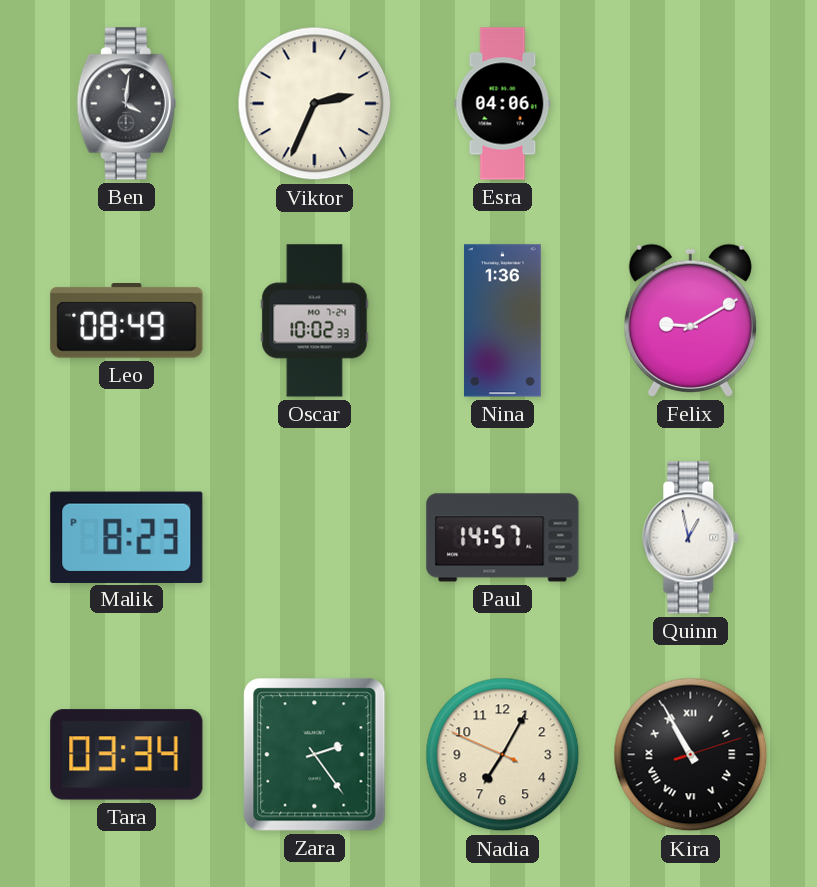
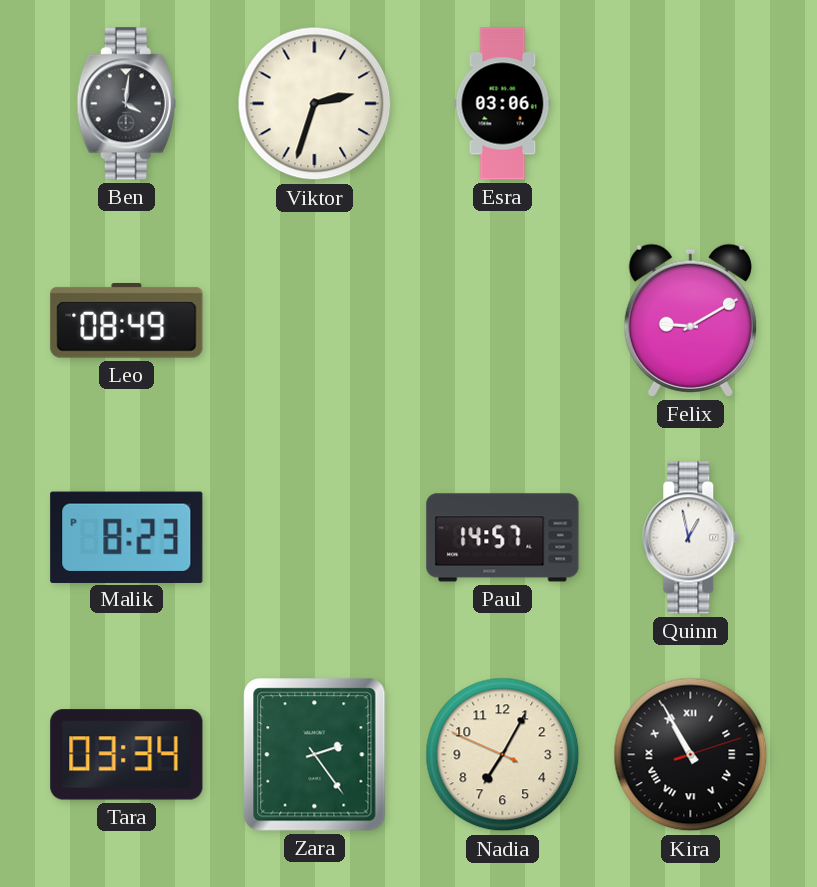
Viktor: 2:34 -> 2:33 (315, 104)
Esra: 04:06 -> 03:06 (503, 104)
Oscar: 10:02 -> none (315, 321)
Nina: 1:36 -> none (503, 321)
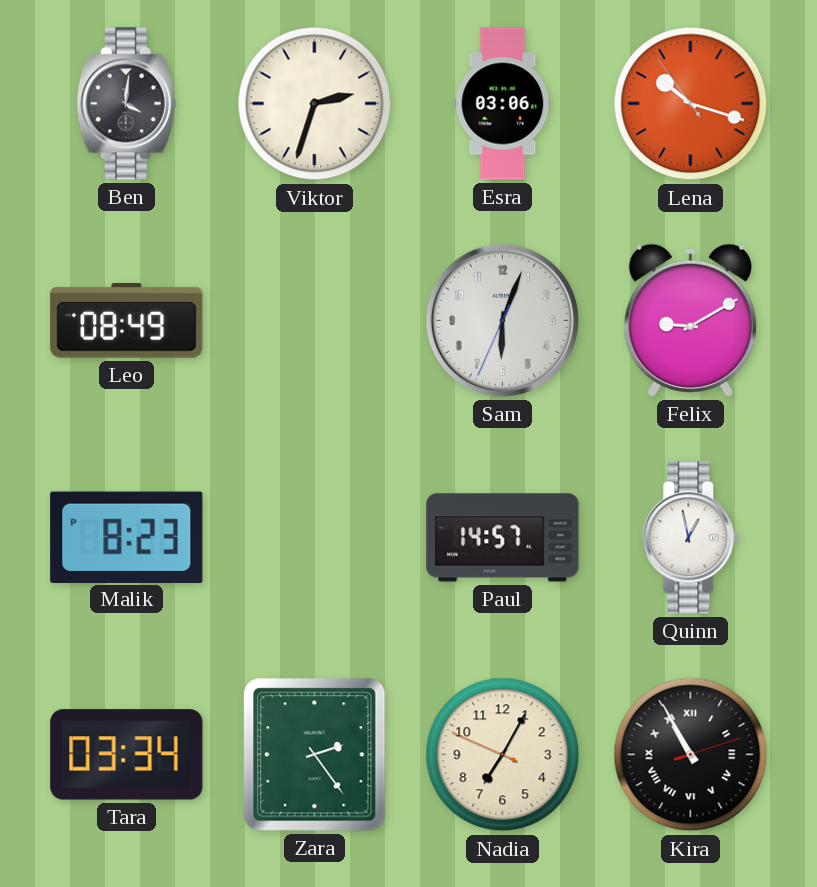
Lena: none -> 10:17 (691, 104)
Sam: none -> 6:03 (502, 320)
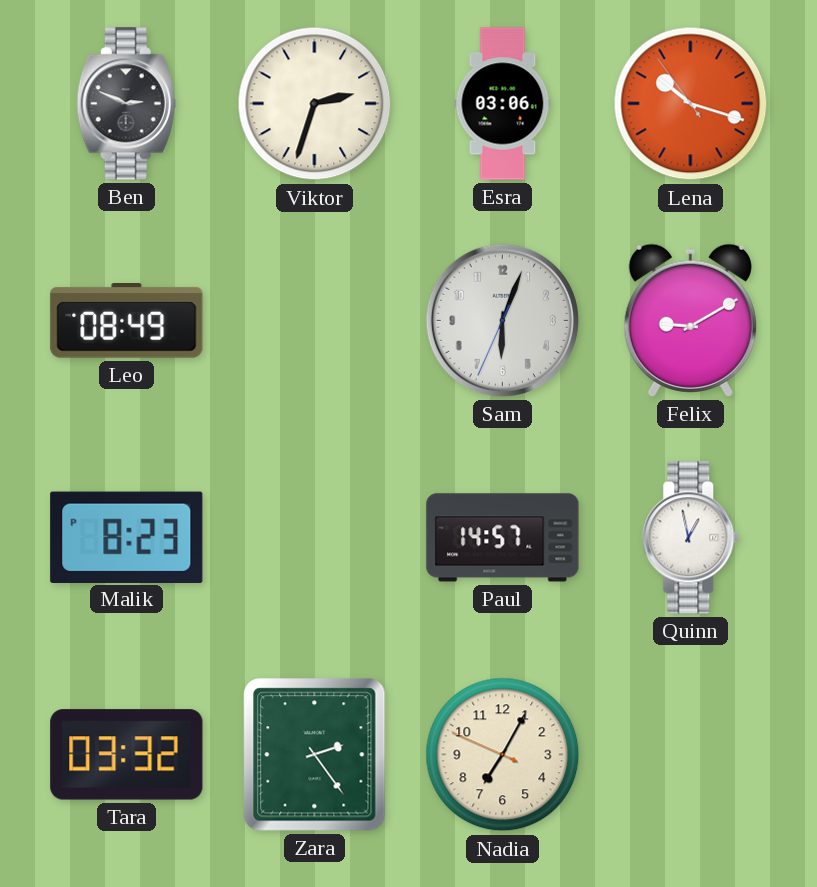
Ben: 4:01 -> 2:49 (126, 104)
Tara: 03:34 -> 03:32 (127, 755)
Kira: 10:55 -> none (691, 755)
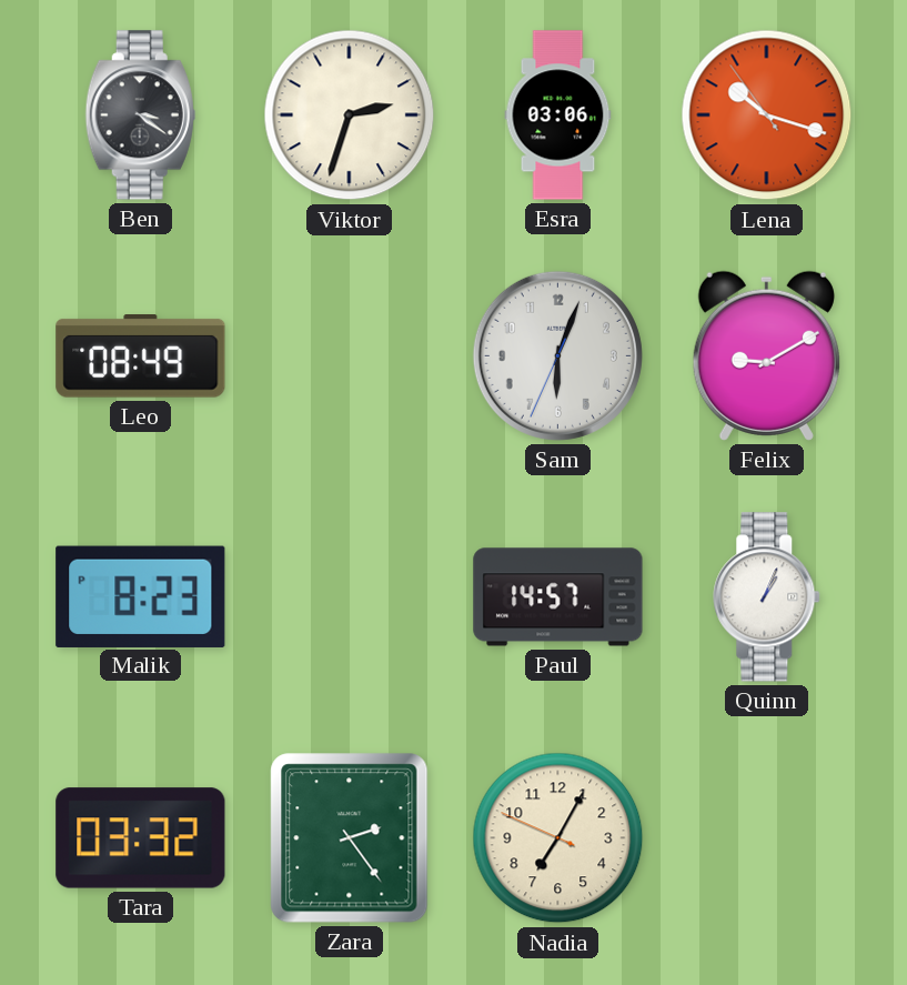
Ben: 2:49 -> 3:21 (140, 115)
Quinn: 12:58 -> 1:04 (767, 597)
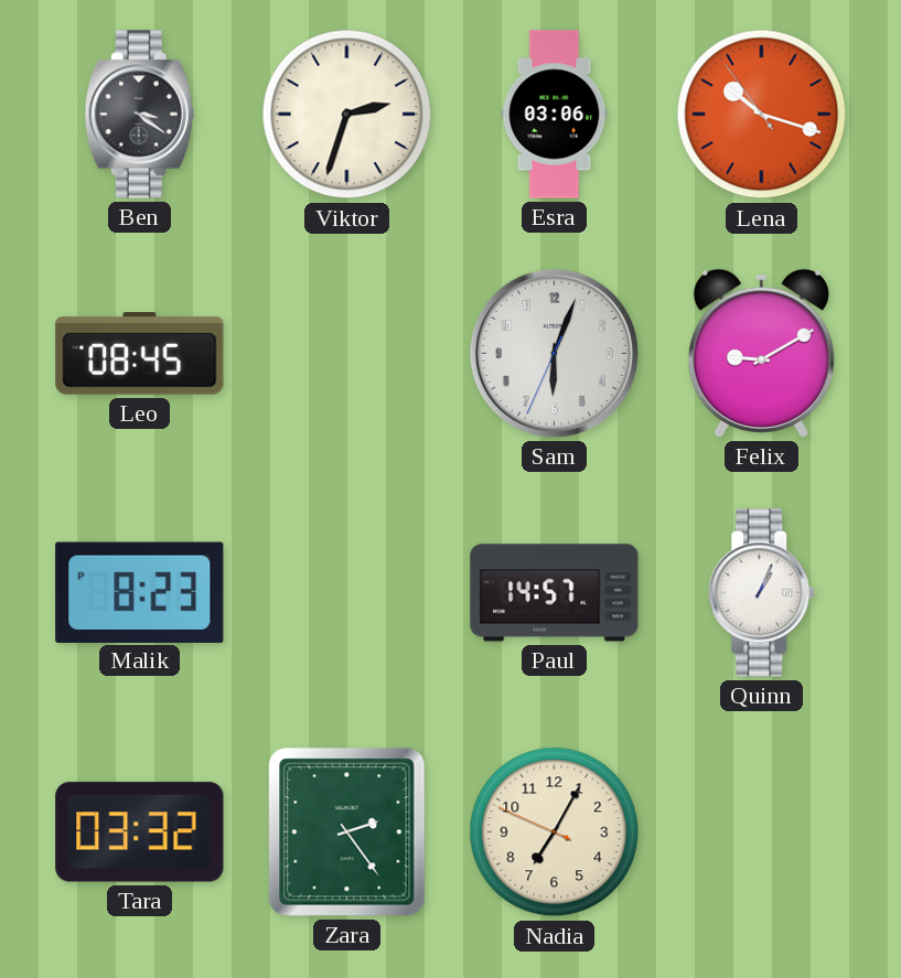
Leo: 08:49 -> 08:45 (140, 354)
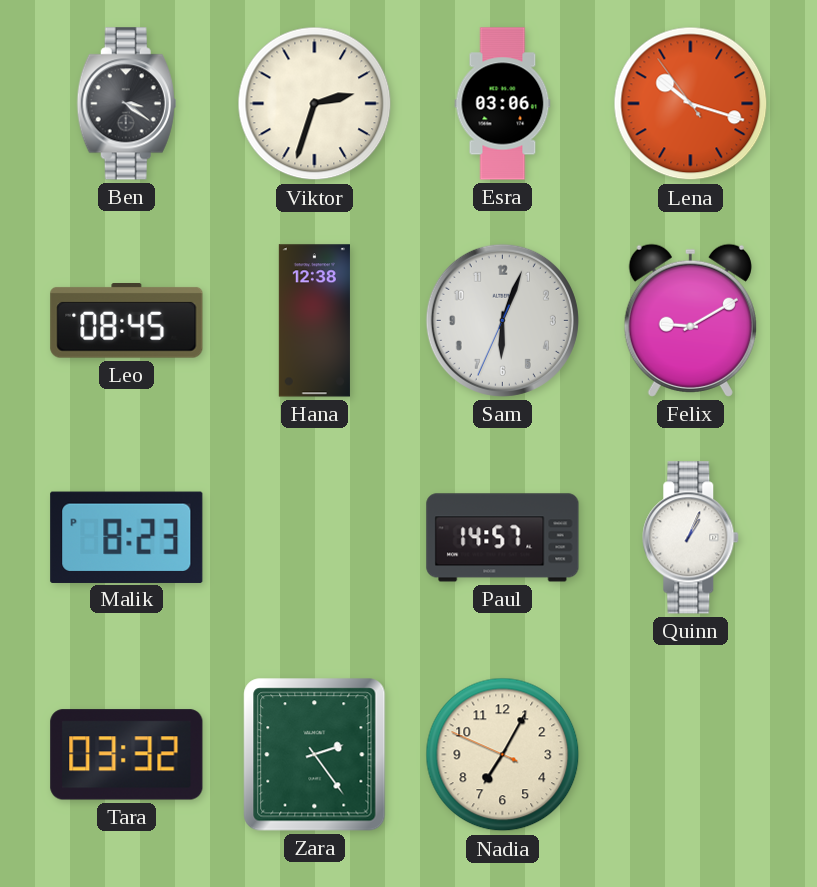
Hana: none -> 12:38 (314, 321)
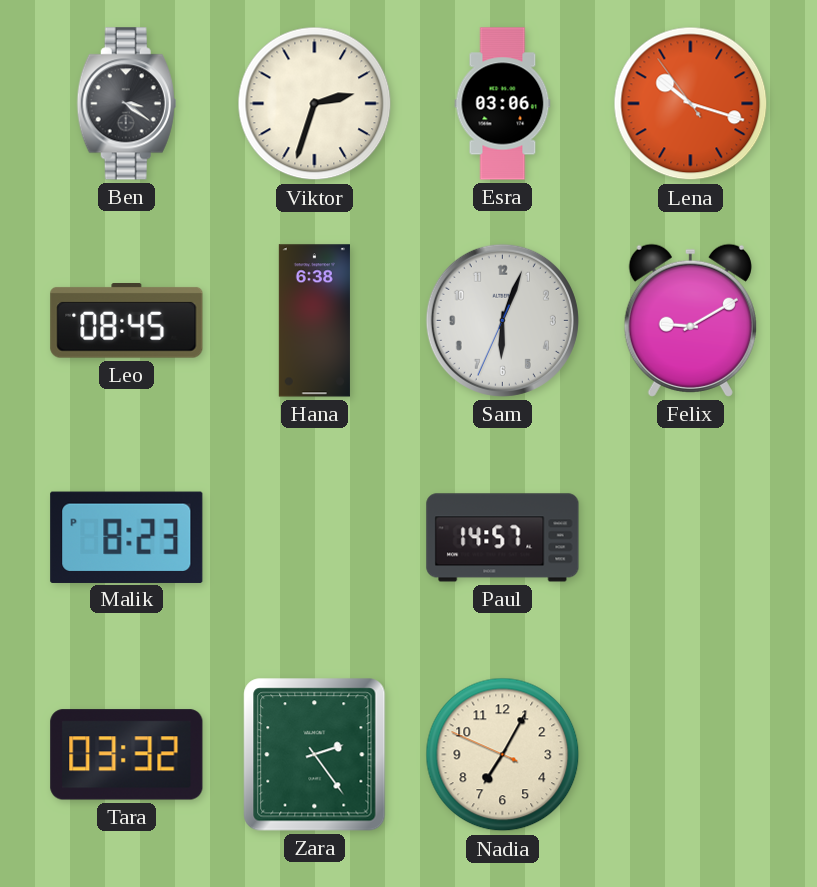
Hana: 12:38 -> 6:38 (314, 321)
Quinn: 1:04 -> none (691, 538)
